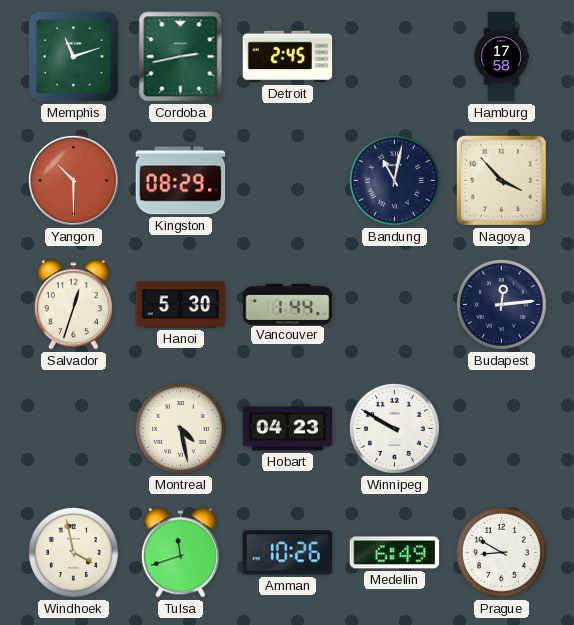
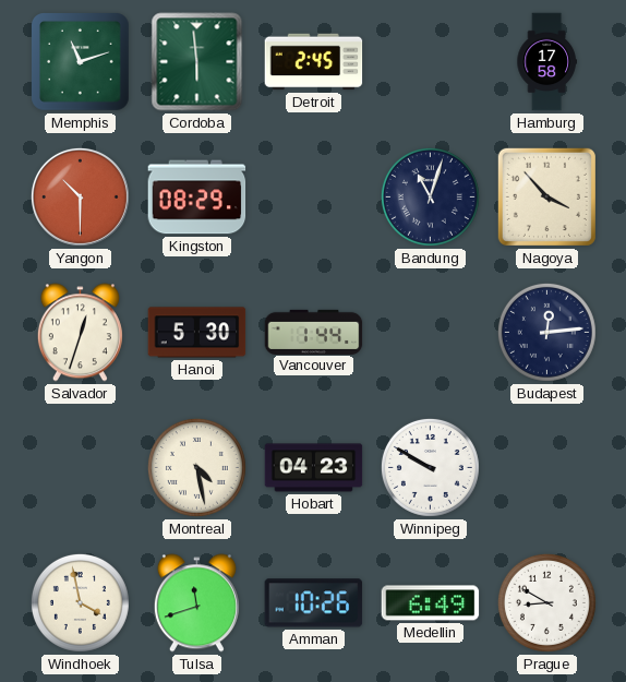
Cordoba: 2:43 -> 5:59 (197, 62)
Bandung: 11:02 -> 11:03 (430, 196)
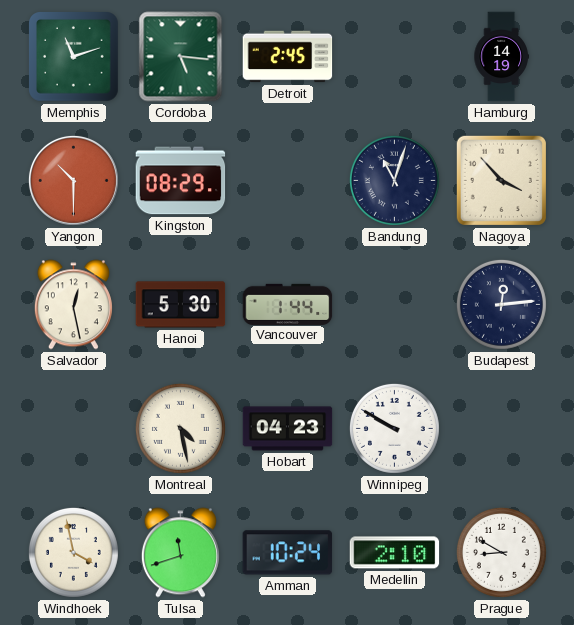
Cordoba: 5:59 -> 5:16 (181, 57)
Hamburg: 17:58 -> 14:19 (501, 57)
Salvador: 12:33 -> 12:28 (73, 305)
Amman: 10:26 -> 10:24 (288, 553)
Medellin: 6:49 -> 2:10 (395, 553)
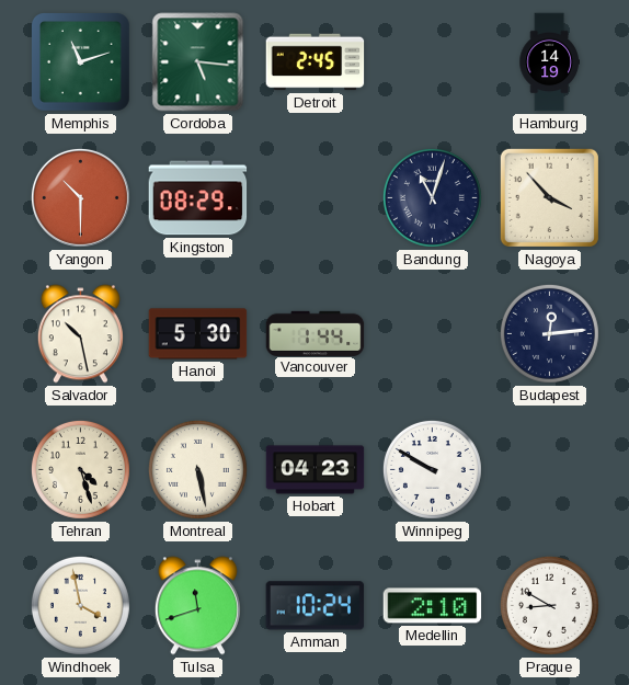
Salvador: 12:28 -> 10:28 (80, 334)
Tehran: none -> 4:27 (80, 469)
Montreal: 4:28 -> 5:28 (197, 469)
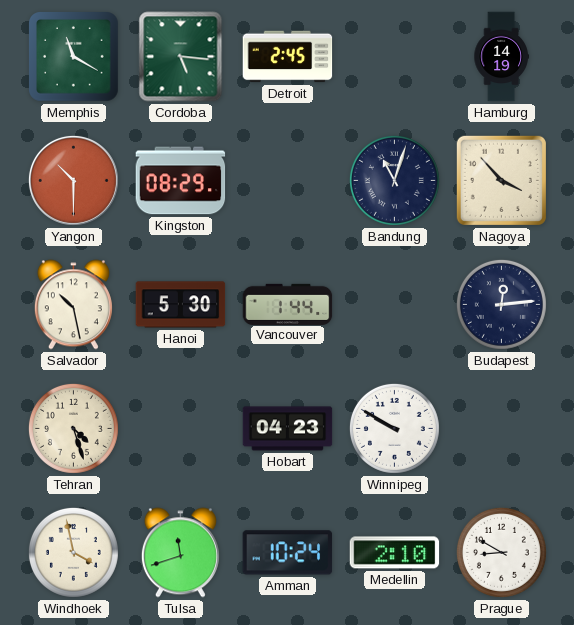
Memphis: 11:12 -> 11:20 (74, 57)
Montreal: 5:28 -> none (197, 469)
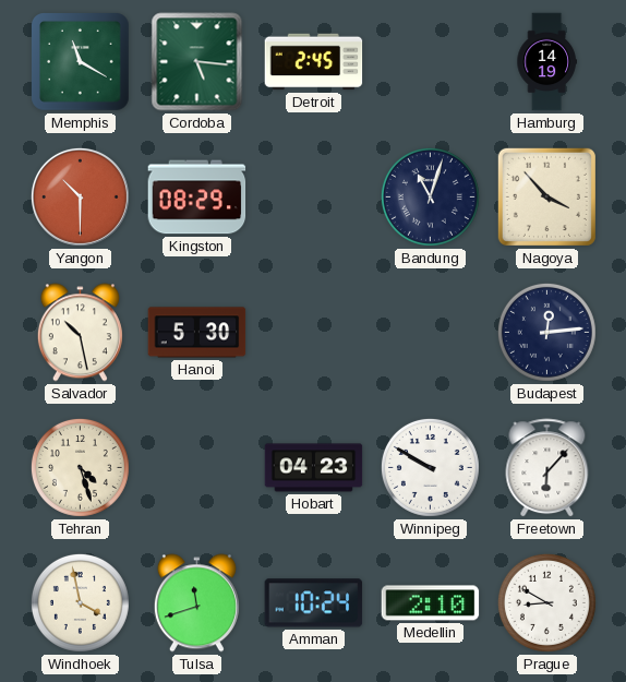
Vancouver: 1:44 -> none (288, 304)
Freetown: none -> 6:07 (547, 468)
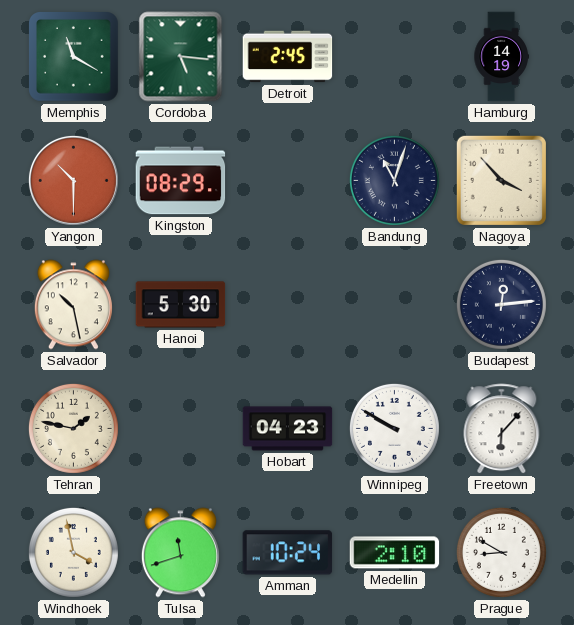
Tehran: 4:27 -> 1:47 (73, 428)
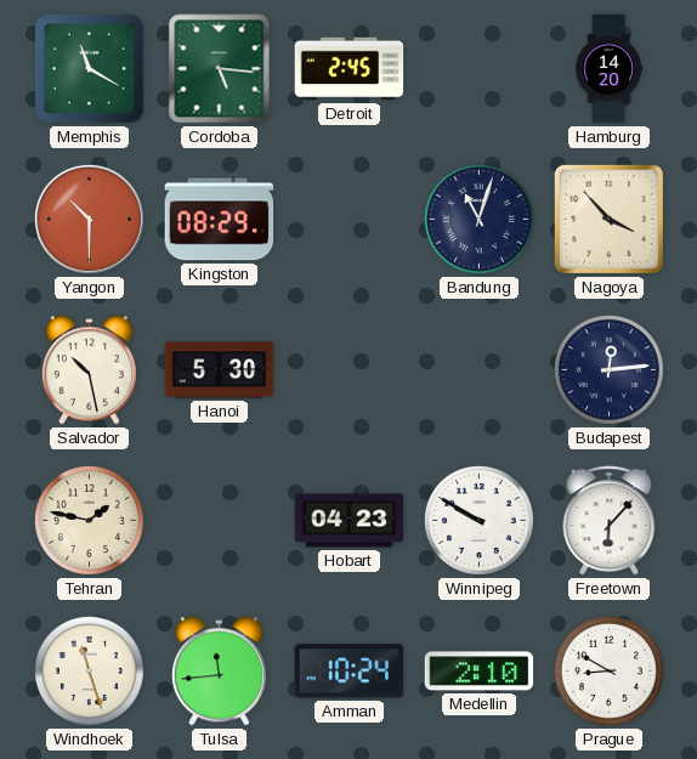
Hamburg: 14:19 -> 14:20 (608, 69)
Windhoek: 3:58 -> 11:27 (89, 670)
Tulsa: 11:42 -> 11:44 (219, 672)
